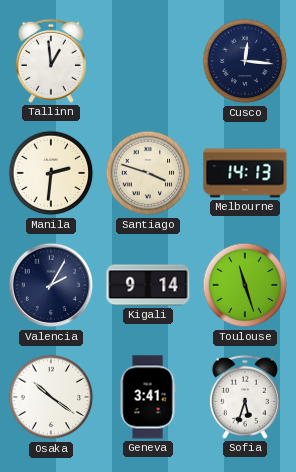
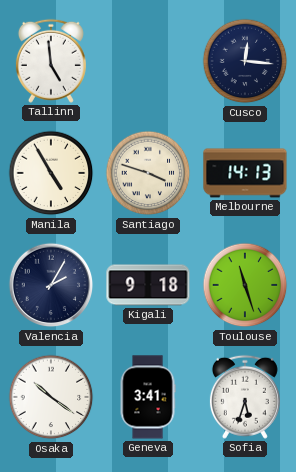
Tallinn: 12:59 -> 4:59 (51, 61)
Manila: 2:31 -> 4:55 (51, 173)
Kigali: 9:14 -> 9:18 (148, 285)
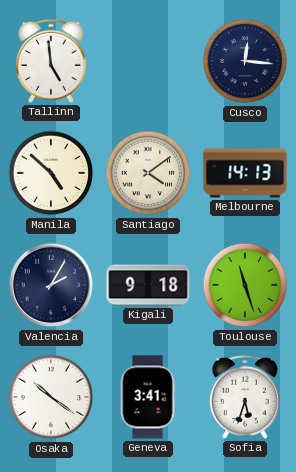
Manila: 4:55 -> 4:52 (51, 173)
Santiago: 3:48 -> 4:09 (148, 173)
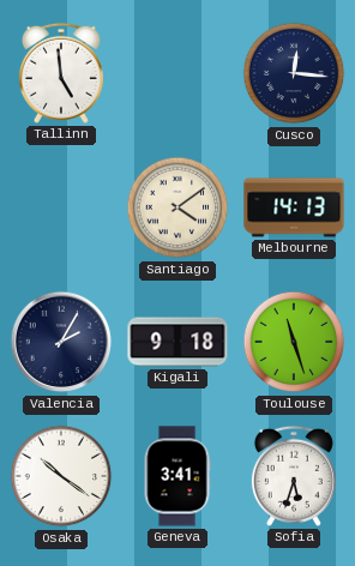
Manila: 4:52 -> none (51, 173)
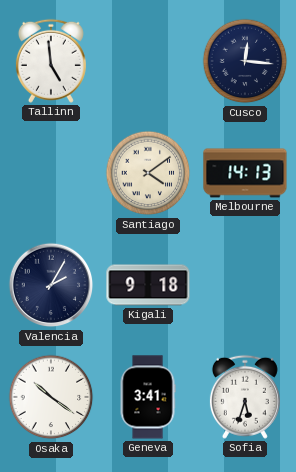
Toulouse: 11:27 -> none (294, 342)
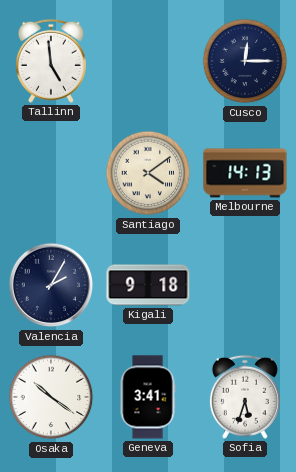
Cusco: 12:16 -> 12:15 (245, 61)
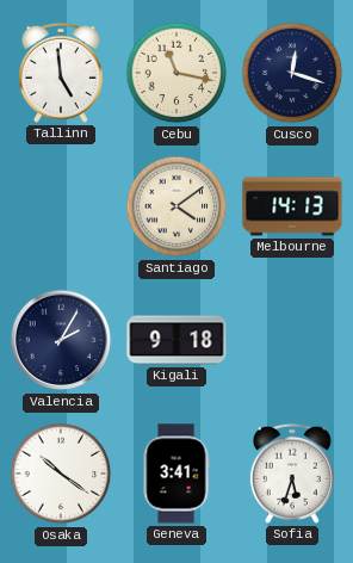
Cebu: none -> 11:17 (176, 73)
Cusco: 12:15 -> 12:18 (292, 73)
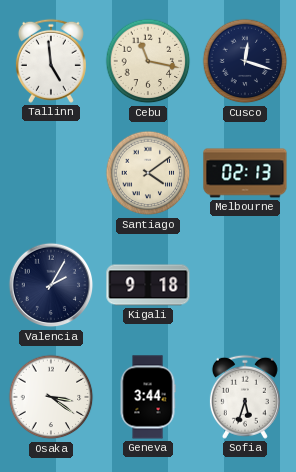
Melbourne: 14:13 -> 02:13 (245, 173)
Osaka: 10:21 -> 3:21 (51, 397)
Geneva: 3:41 -> 3:44 (148, 397)
